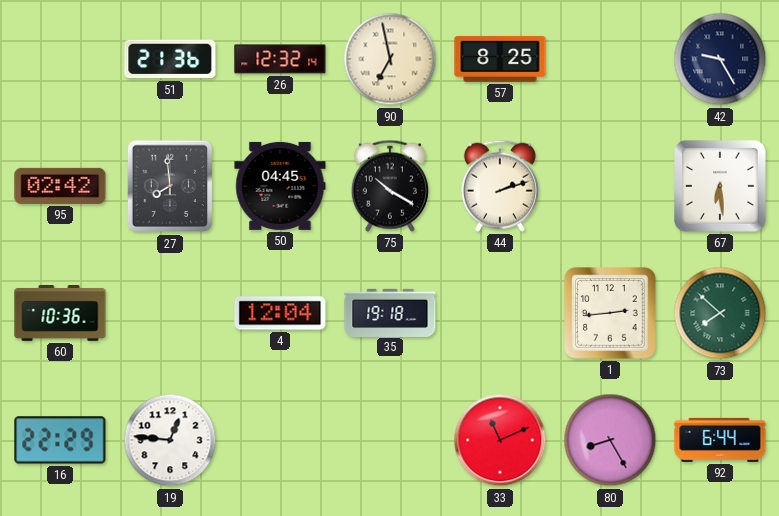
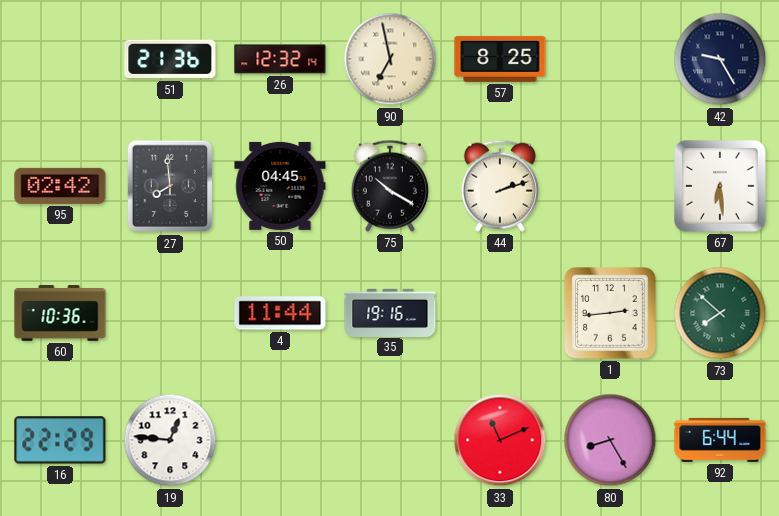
4: 12:04 -> 11:44 (280, 313)
35: 19:18 -> 19:16 (390, 312)
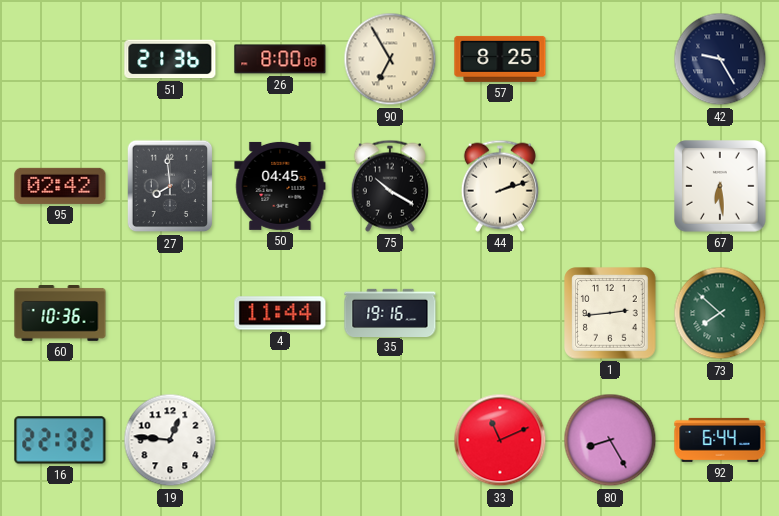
26: 12:32 -> 8:00 (280, 59)
90: 6:58 -> 6:55 (390, 59)
16: 22:29 -> 22:32 (60, 440)
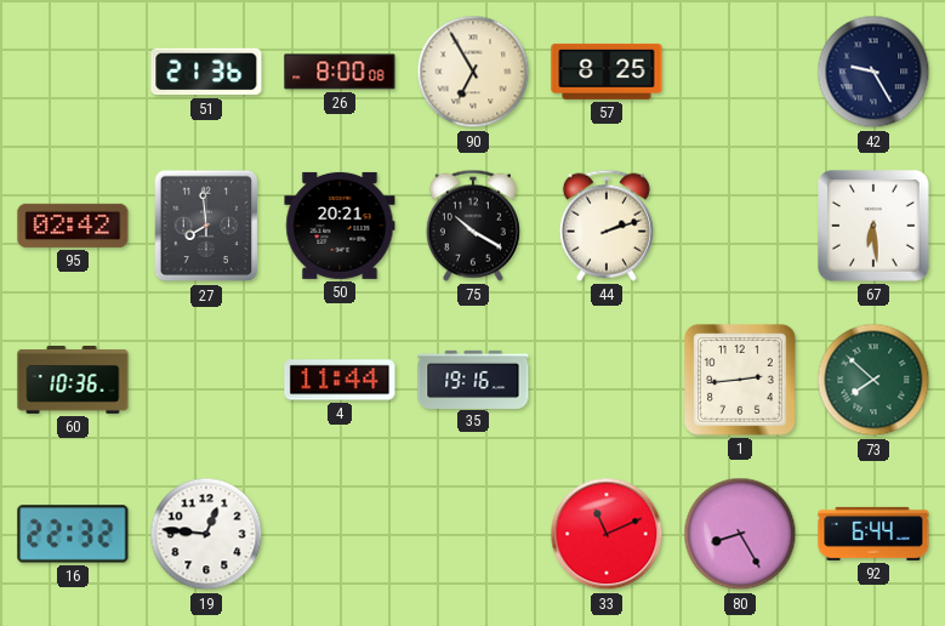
50: 04:45 -> 20:21 (340, 226)
